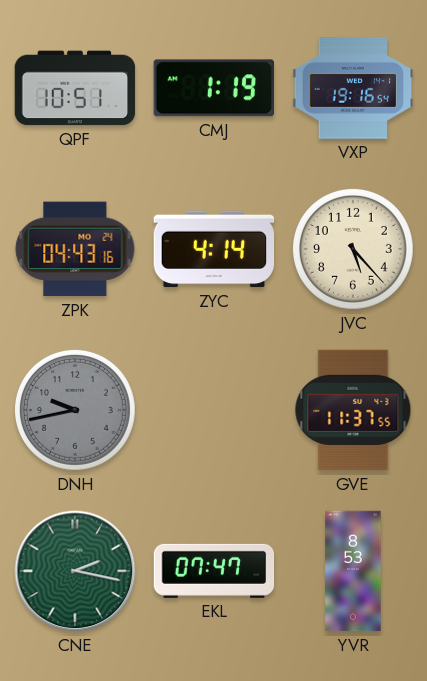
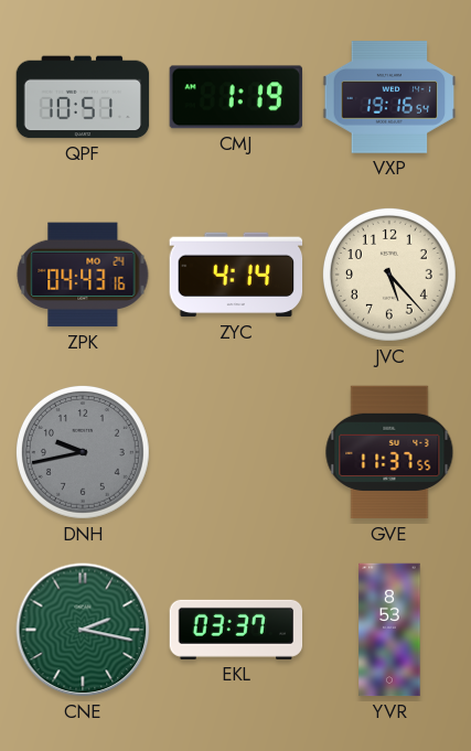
EKL: 07:47 -> 03:37 (236, 630)
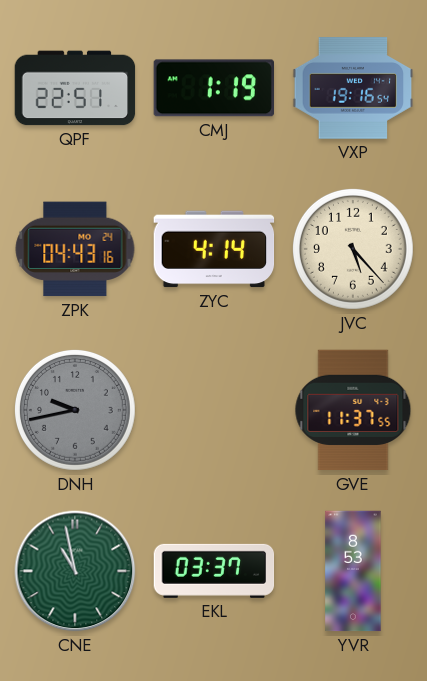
QPF: 10:51 -> 22:51 (75, 88)
CNE: 2:17 -> 10:58 (75, 571)
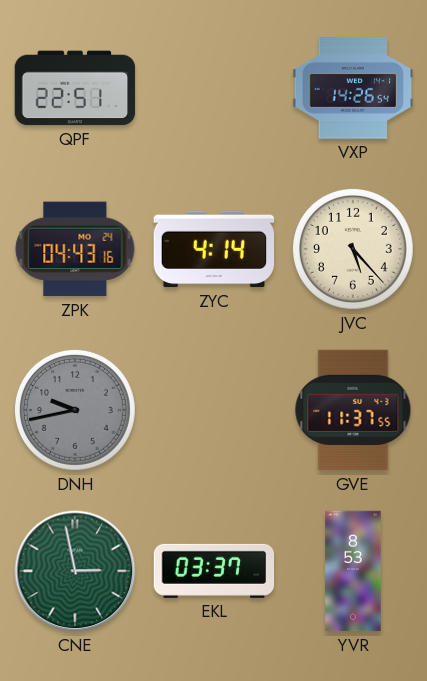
CMJ: 1:19 -> none (213, 88)
VXP: 19:16 -> 14:26 (353, 88)
CNE: 10:58 -> 2:58 (75, 571)
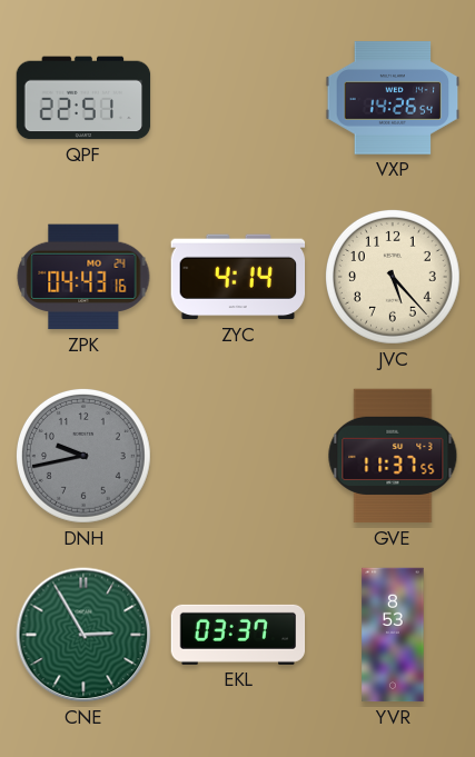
CNE: 2:58 -> 2:55 (83, 635)
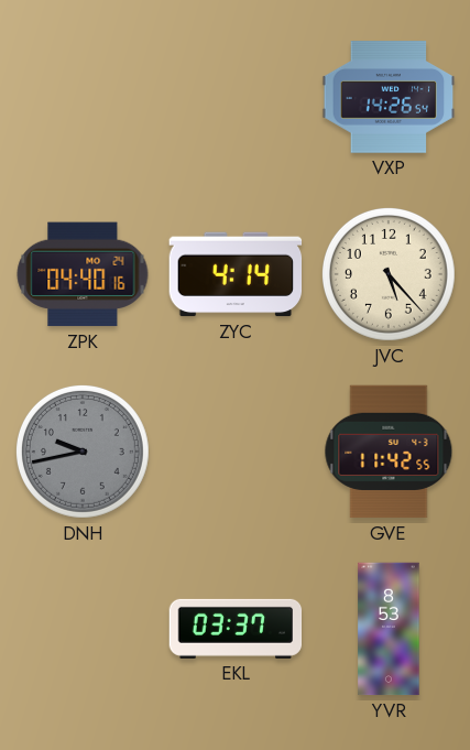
QPF: 22:51 -> none (83, 98)
ZPK: 04:43 -> 04:40 (83, 274)
GVE: 11:37 -> 11:42 (389, 452)
CNE: 2:55 -> none (83, 635)
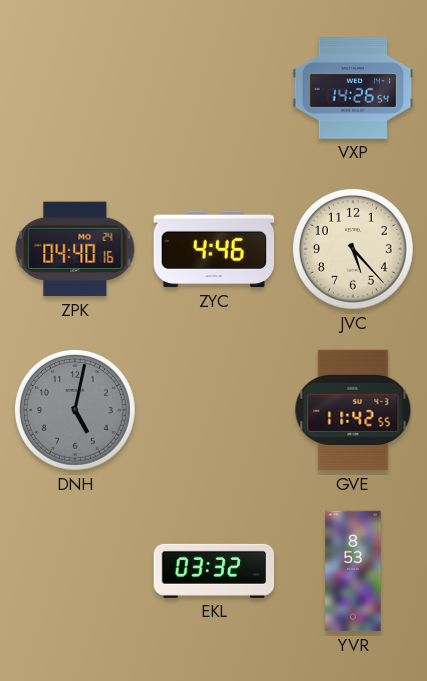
ZYC: 4:14 -> 4:46 (214, 249)
DNH: 9:43 -> 5:02 (75, 410)
EKL: 03:37 -> 03:32 (214, 571)
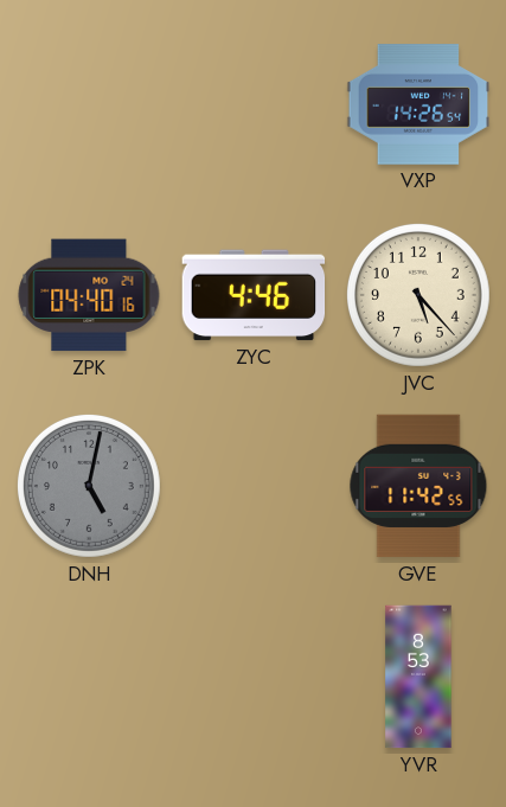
EKL: 03:32 -> none (214, 571)
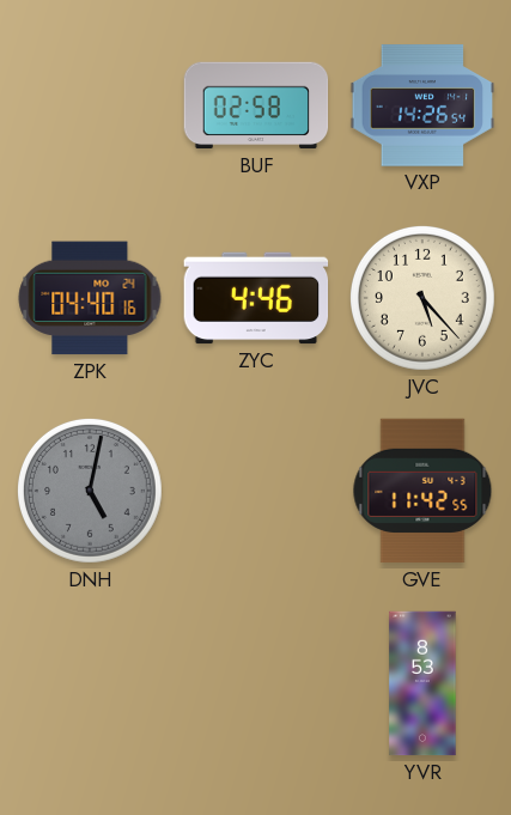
BUF: none -> 02:58 (256, 105)
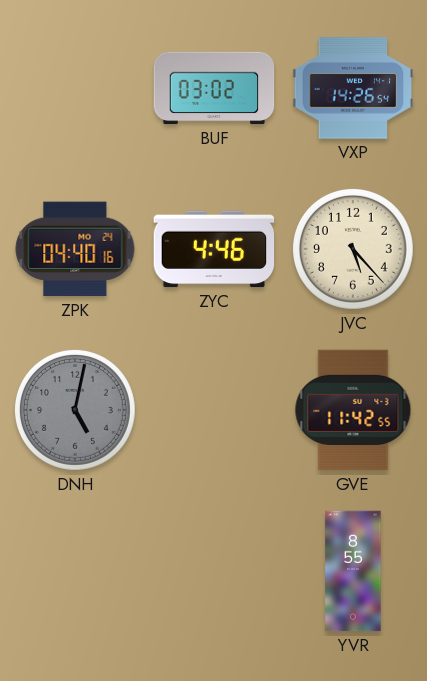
BUF: 02:58 -> 03:02 (214, 88)
YVR: 8:53 -> 8:55 (353, 571)
